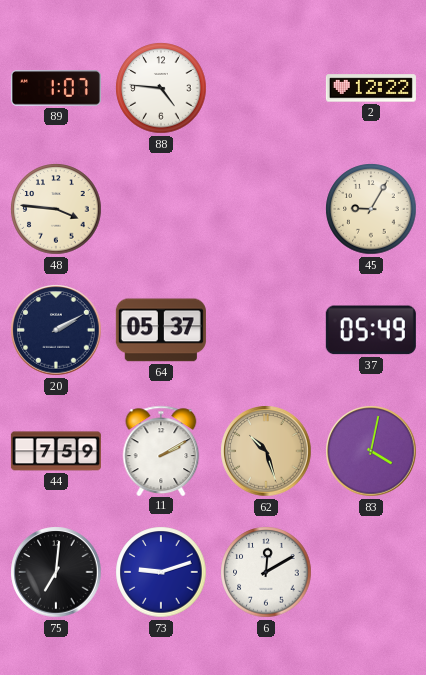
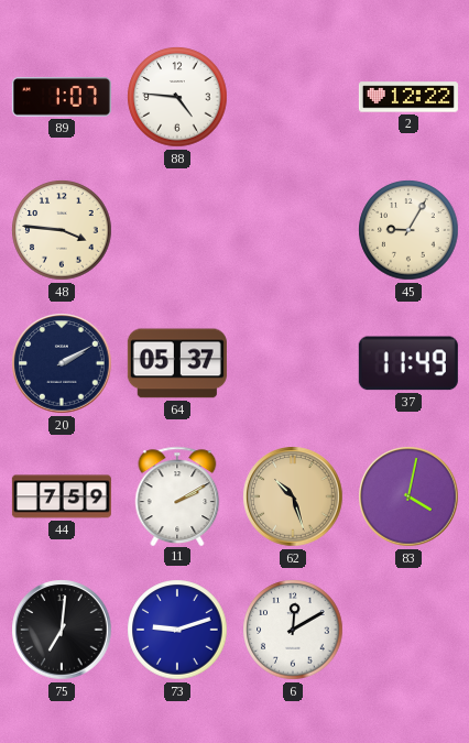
37: 05:49 -> 11:49 (408, 363)
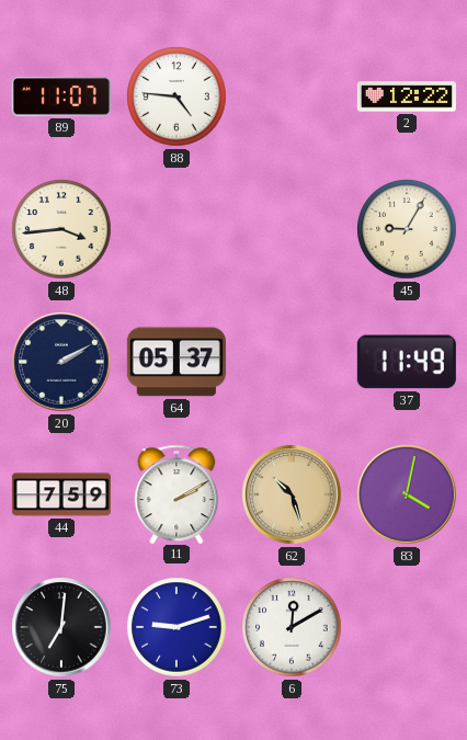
89: 1:07 -> 11:07 (61, 96)
48: 3:46 -> 3:44 (61, 229)
